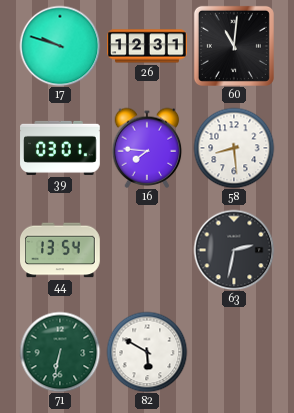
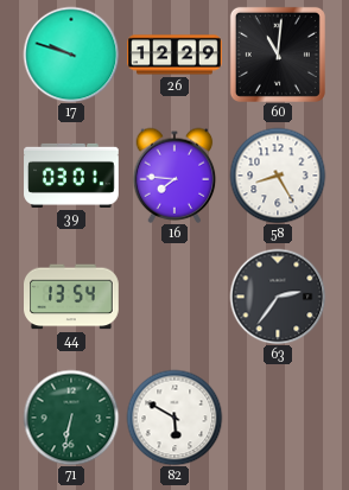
26: 12:31 -> 12:29 (174, 55)
58: 8:29 -> 8:25 (278, 176)
63: 2:32 -> 2:36 (278, 297)
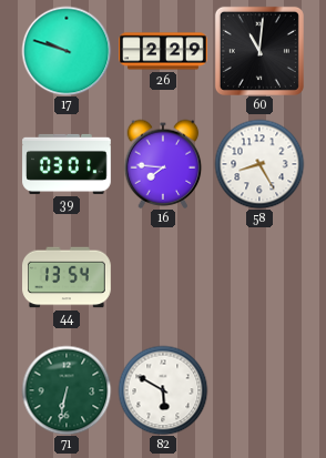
26: 12:29 -> 2:29 (163, 51)
63: 2:36 -> none (278, 297)
